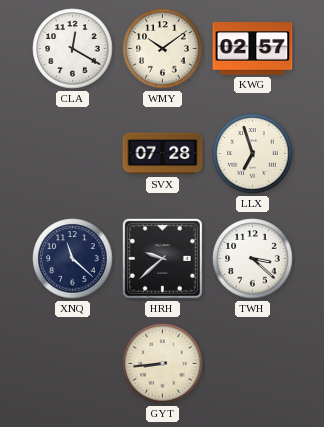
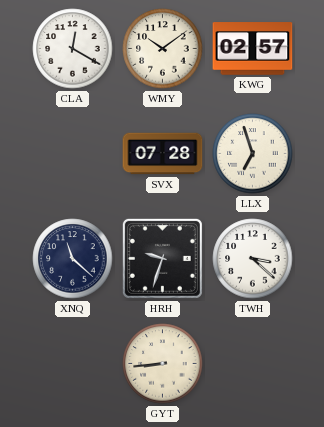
HRH: 9:38 -> 9:33 (162, 258)
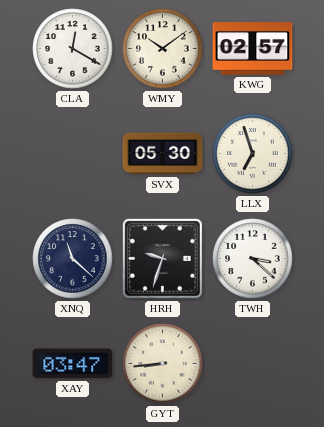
SVX: 07:28 -> 05:30 (163, 154)
XAY: none -> 03:47 (73, 364)
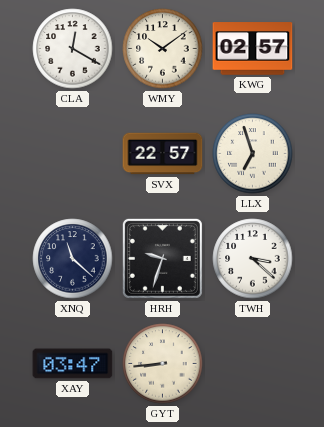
SVX: 05:30 -> 22:57 (163, 154)
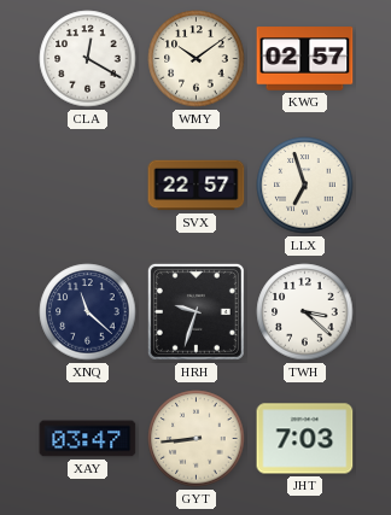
JHT: none -> 7:03 (305, 439)
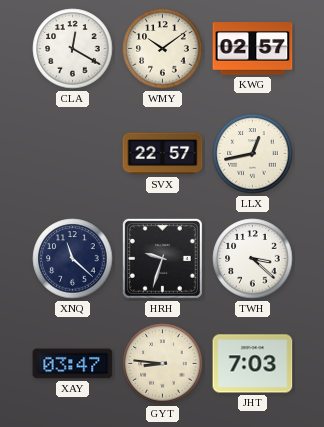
LLX: 6:57 -> 12:43 (253, 154)
GYT: 8:44 -> 8:46 (163, 364)
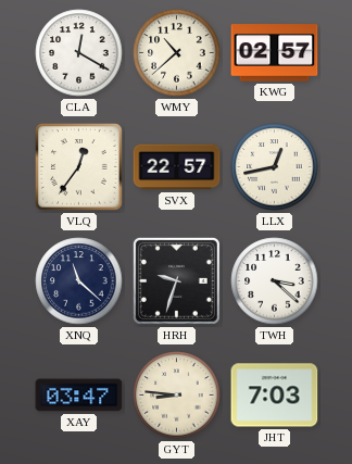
WMY: 10:09 -> 10:38 (177, 53)
VLQ: none -> 12:36 (79, 167)
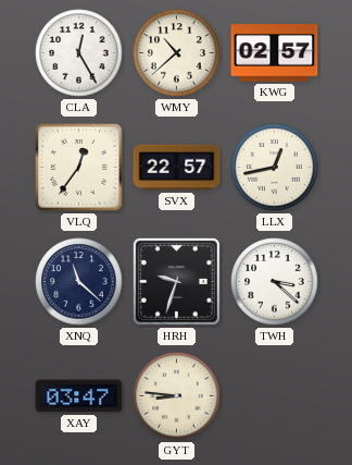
CLA: 12:20 -> 12:25 (79, 53)
JHT: 7:03 -> none (275, 396)
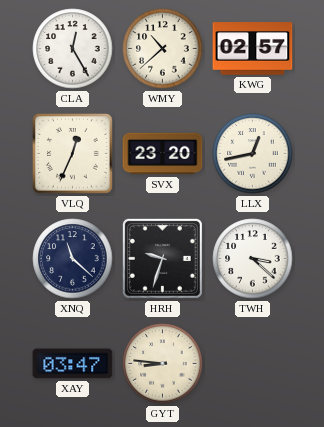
VLQ: 12:36 -> 12:34 (73, 154)
SVX: 22:57 -> 23:20 (163, 154)
